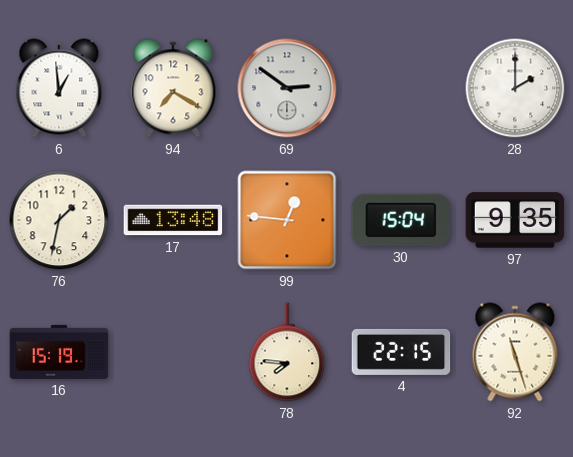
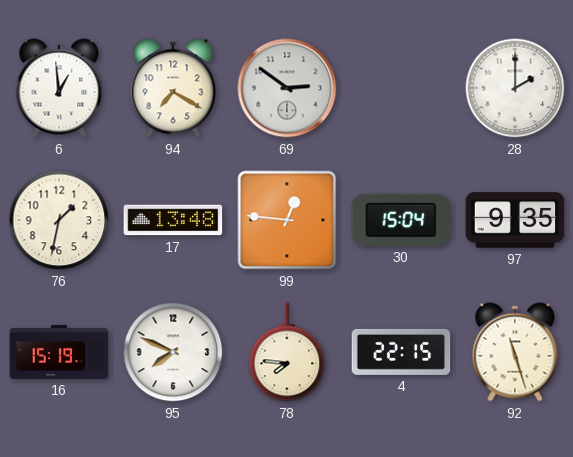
95: none -> 7:49 (173, 352)
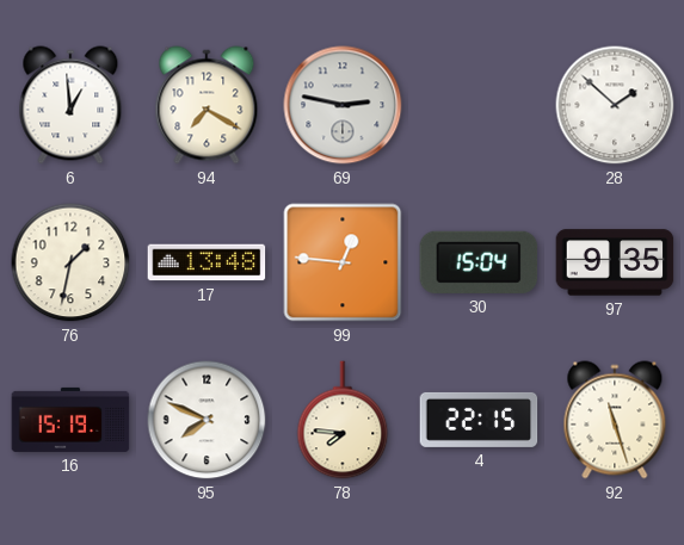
69: 2:51 -> 2:47 (343, 105)
28: 2:00 -> 1:52 (615, 105)
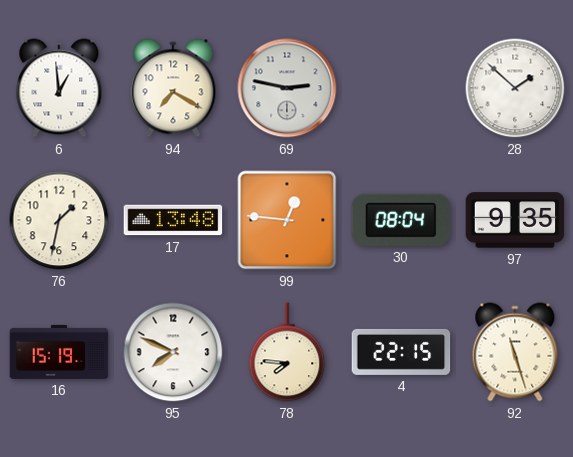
30: 15:04 -> 08:04 (401, 220)
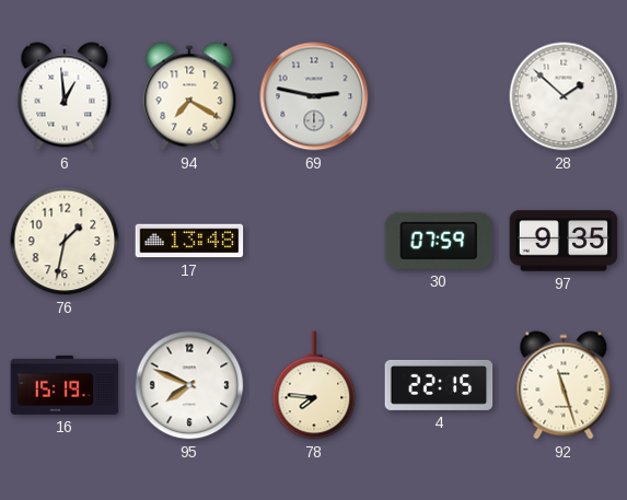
99: 12:46 -> none (287, 220)
30: 08:04 -> 07:59 (439, 241)
